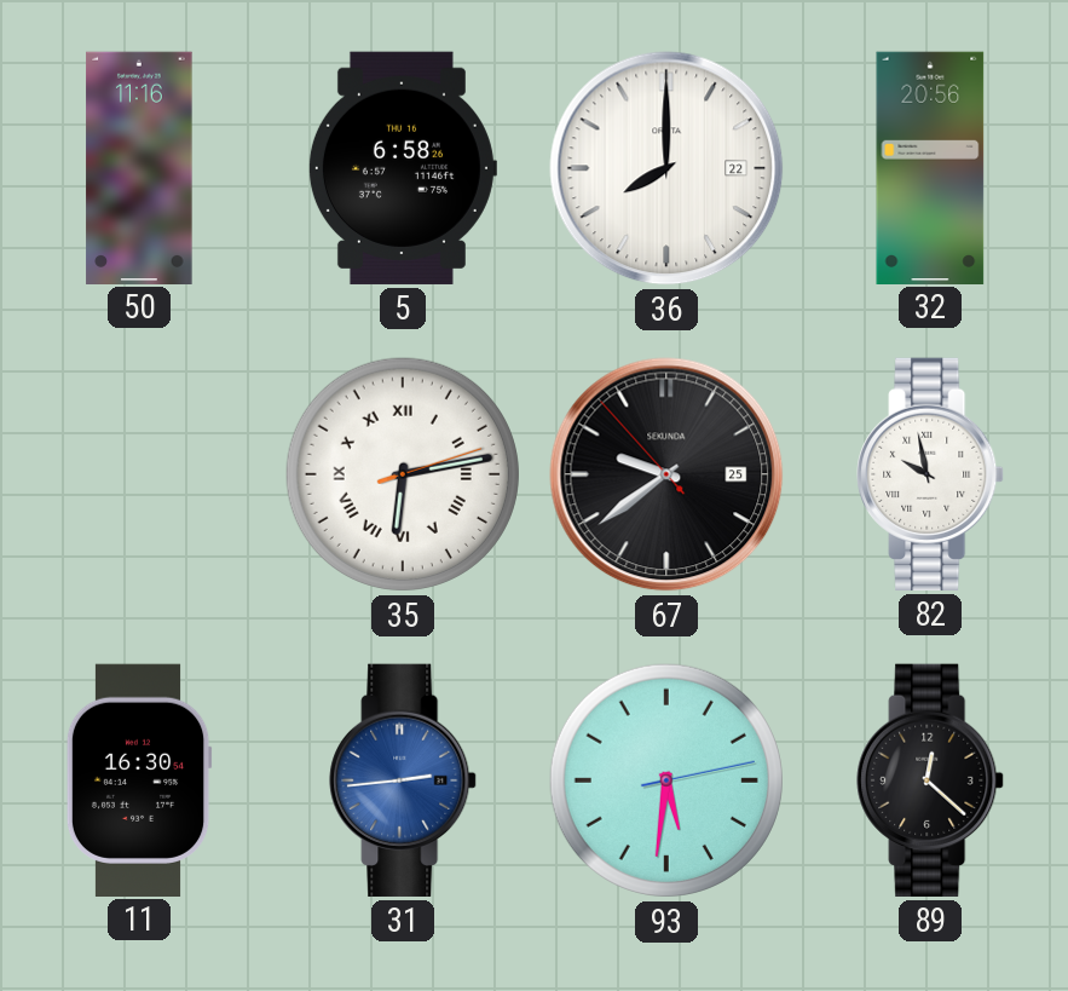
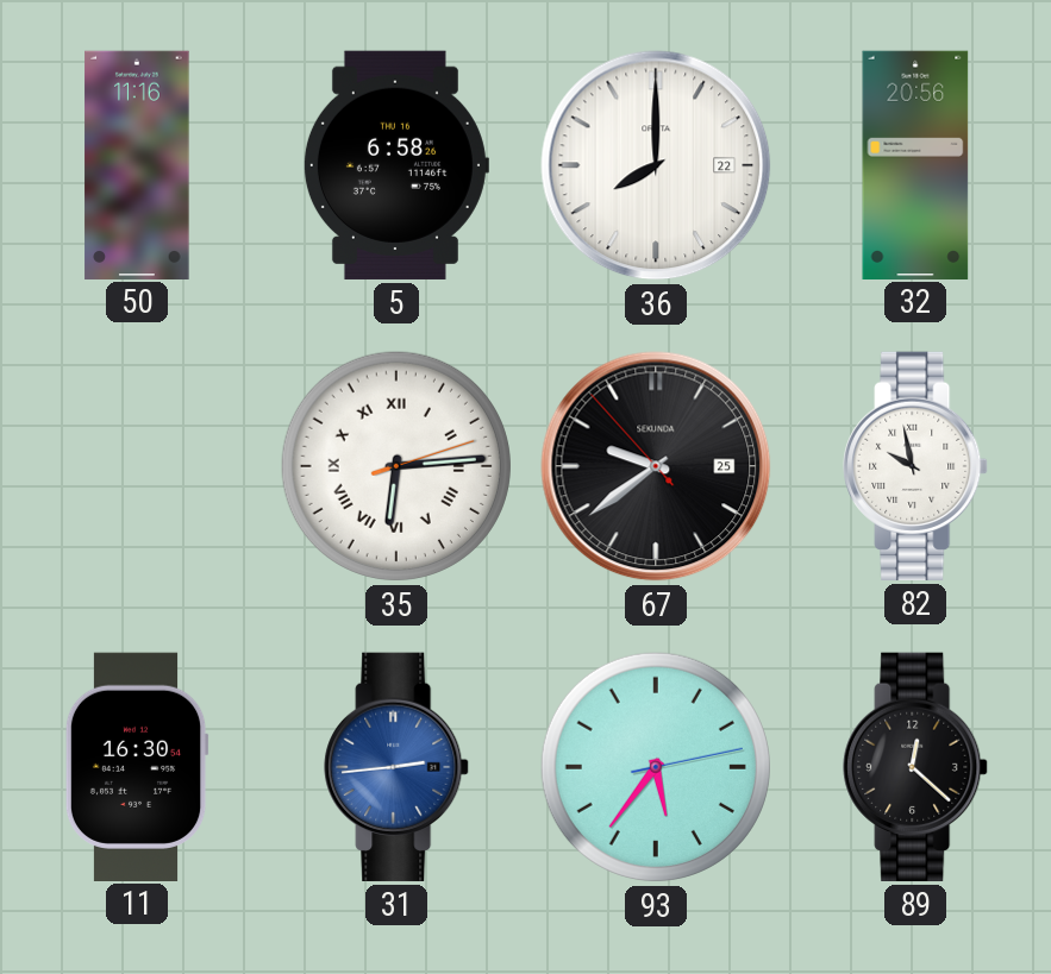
35: 6:13 -> 6:14 (396, 466)
93: 5:31 -> 5:36 (656, 767)
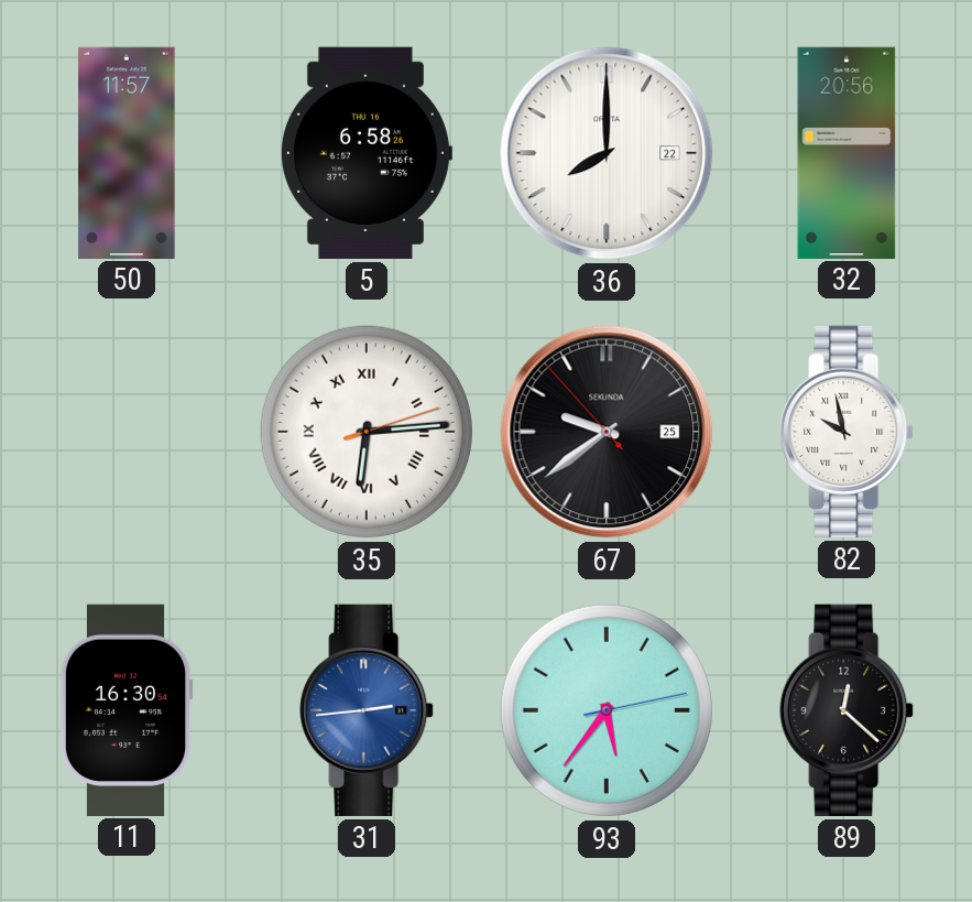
50: 11:16 -> 11:57 (127, 152)
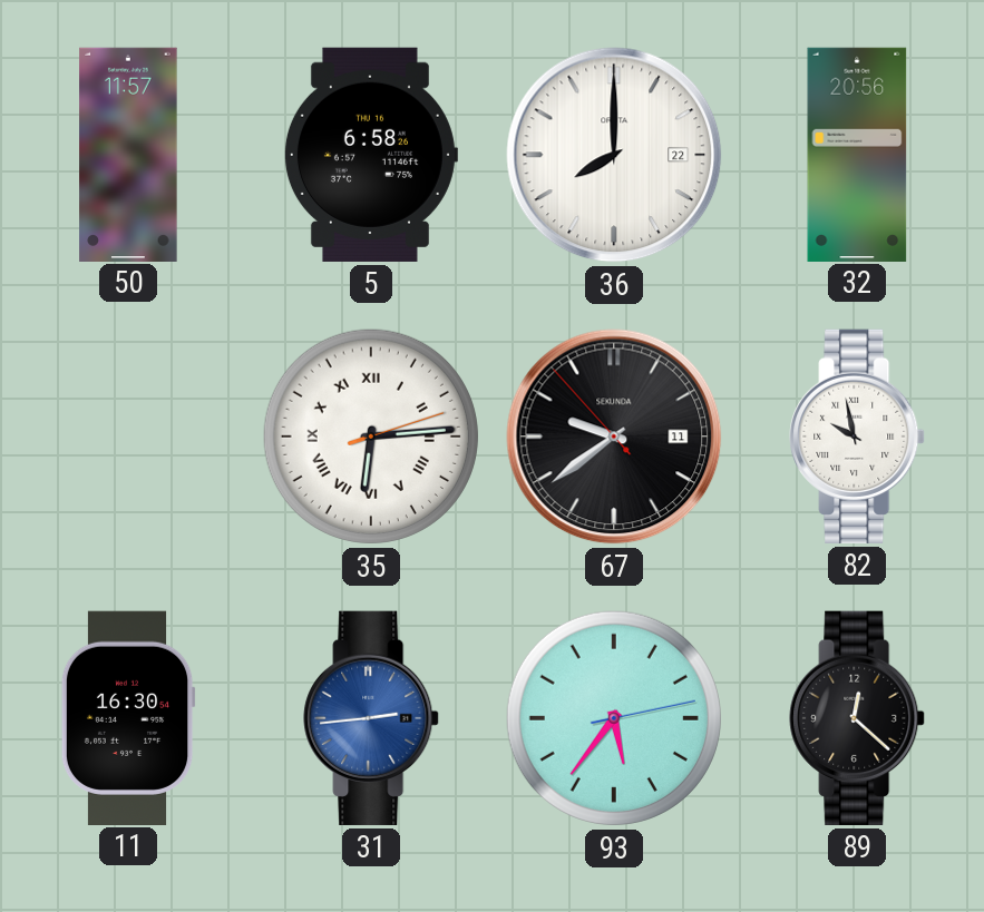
67 date: 25 -> 11 (614, 437)
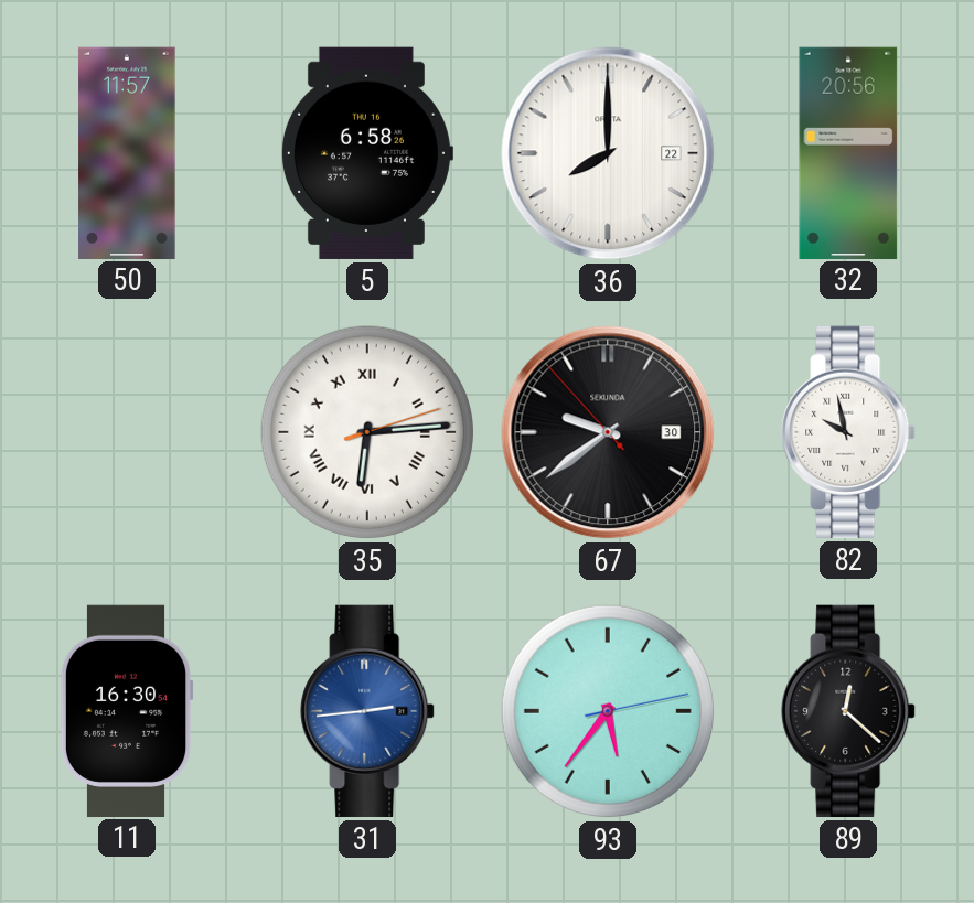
67 date: 11 -> 30 (608, 432)
